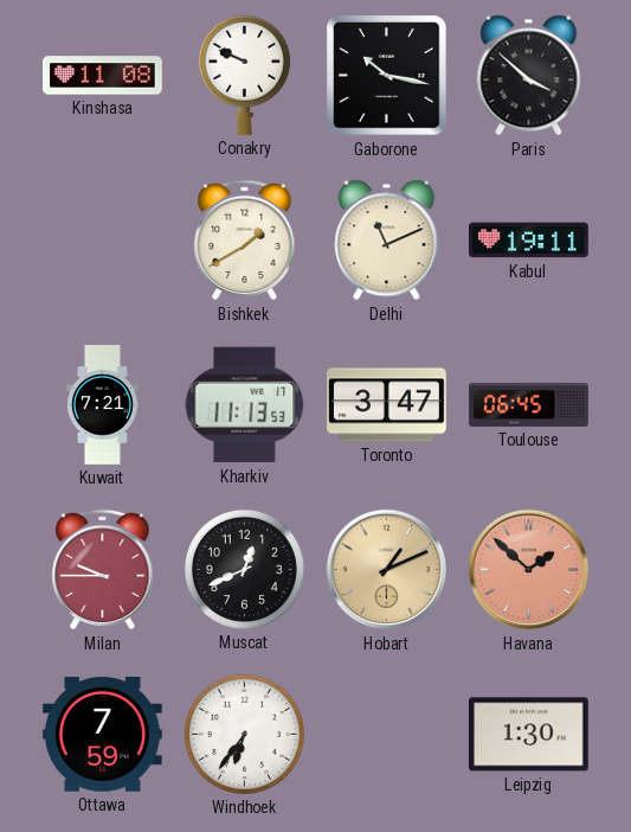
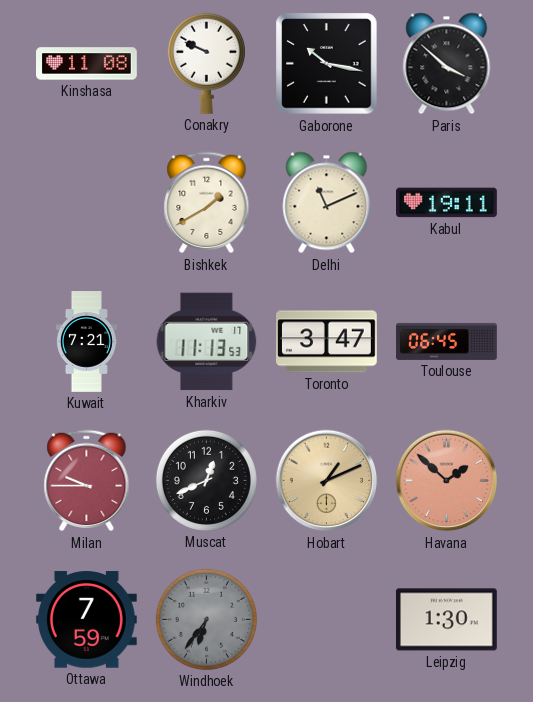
Windhoek dial: white -> grey (206, 619)
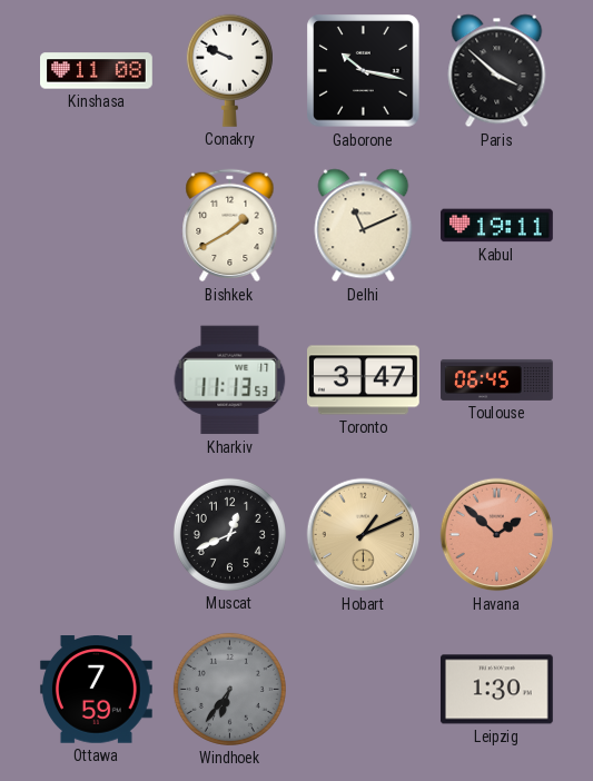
Kuwait: 7:21 -> none (86, 342)
Milan: 9:45 -> none (87, 481)
